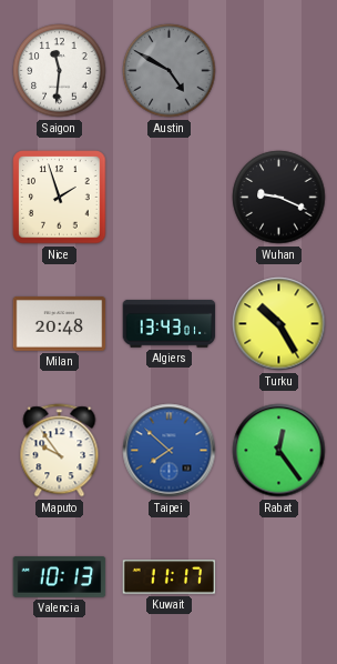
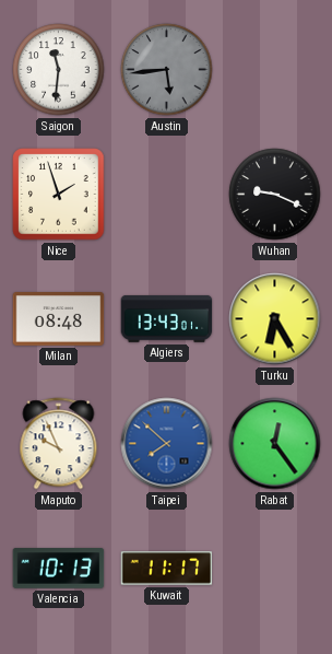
Austin: 4:50 -> 5:44 (167, 70)
Milan: 20:48 -> 08:48 (59, 319)
Turku: 10:25 -> 6:25 (275, 319)
Maputo: 9:54 -> 9:56 (59, 444)
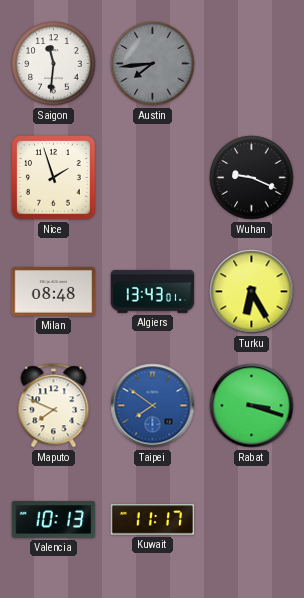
Austin: 5:44 -> 7:44 (153, 64)
Maputo: 9:56 -> 7:49 (54, 406)
Taipei: 7:52 -> 7:51 (153, 406)
Rabat: 12:24 -> 3:18 (252, 406)
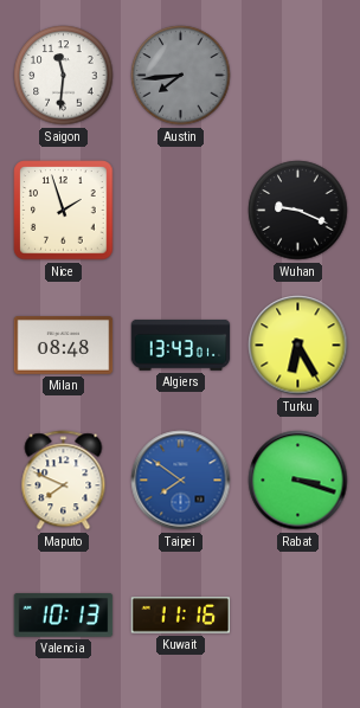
Kuwait: 11:17 -> 11:16 (181, 616)
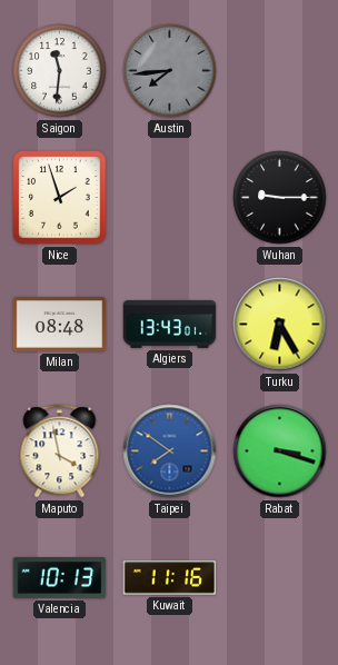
Wuhan: 9:19 -> 9:15 (280, 198)
Maputo: 7:49 -> 3:58 (60, 451)
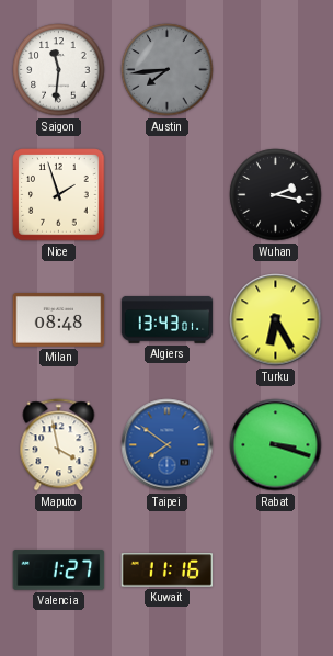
Wuhan: 9:15 -> 2:17 (276, 195)
Valencia: 10:13 -> 1:27 (59, 570)
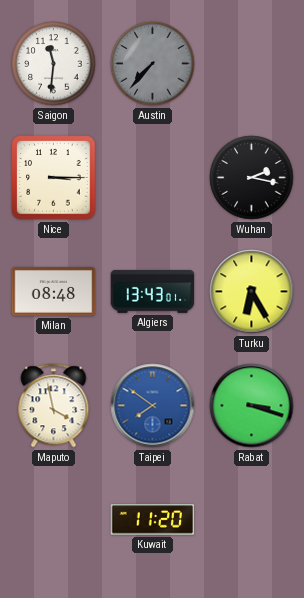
Austin: 7:44 -> 7:37 (153, 64)
Nice: 1:57 -> 3:15 (54, 178)
Valencia: 1:27 -> none (59, 570)
Kuwait: 11:16 -> 11:20 (153, 520)
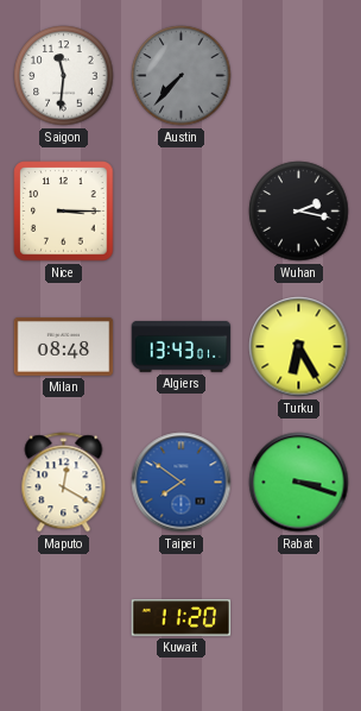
Maputo: 3:58 -> 12:20 (64, 483)
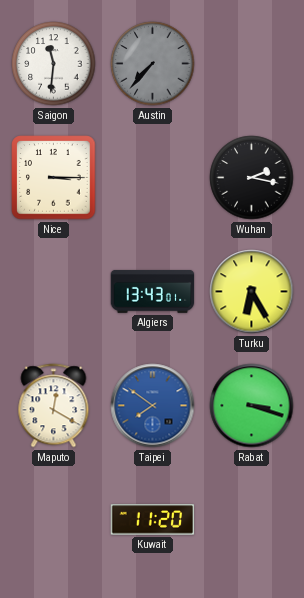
Milan: 08:48 -> none (64, 347)
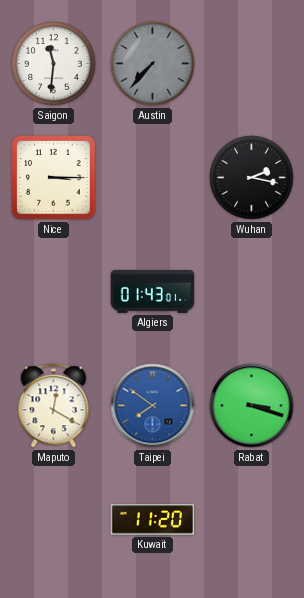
Algiers: 13:43 -> 01:43 (153, 291)
Turku: 6:25 -> none (252, 292)
